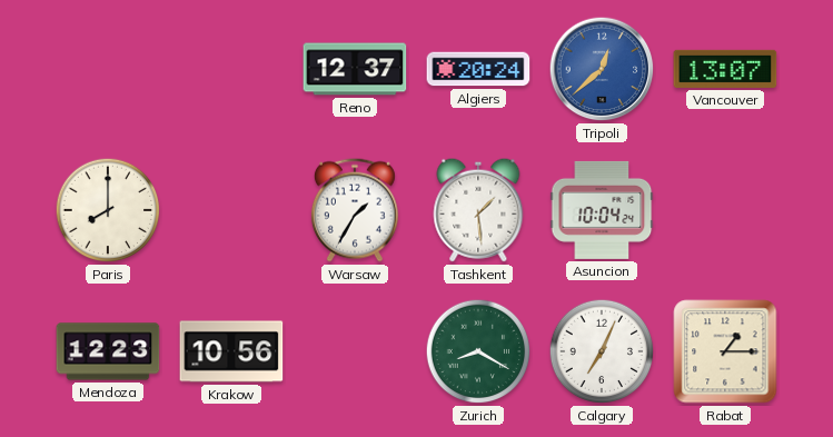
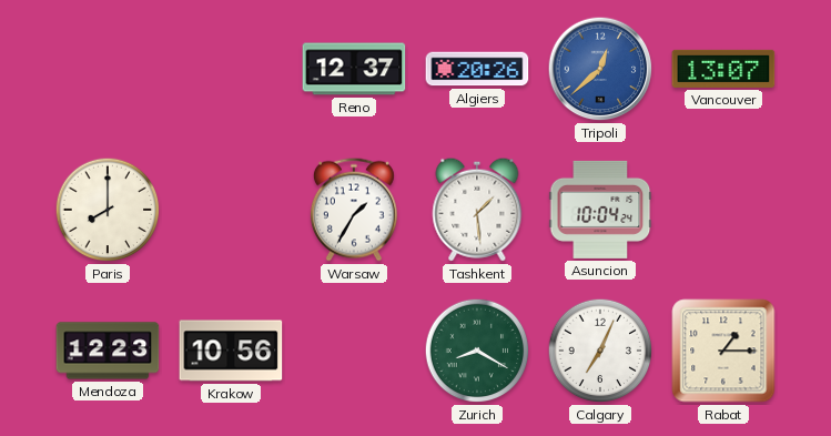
Algiers: 20:24 -> 20:26 (477, 69)
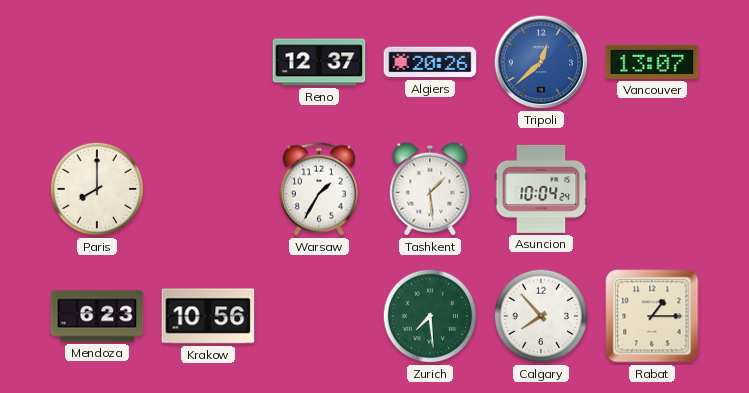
Mendoza: 12:23 -> 6:23 (97, 316)
Zurich: 8:20 -> 7:29 (430, 316)
Calgary: 7:04 -> 7:53 (541, 316)
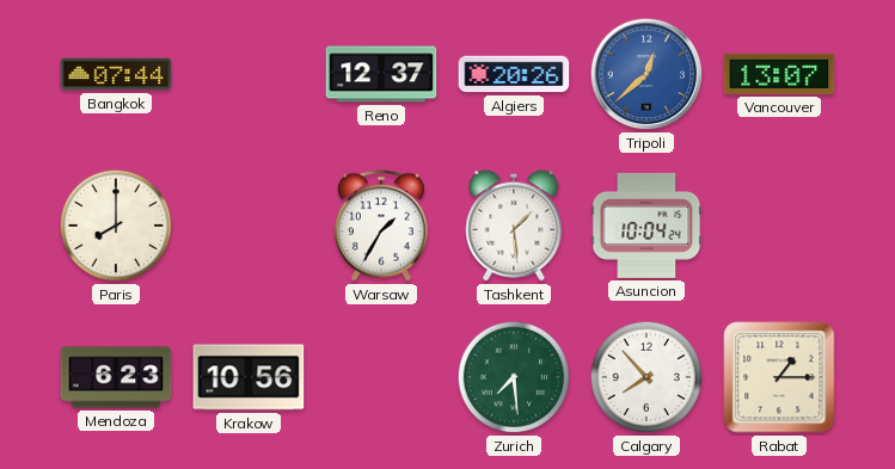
Bangkok: none -> 07:44 (116, 74)
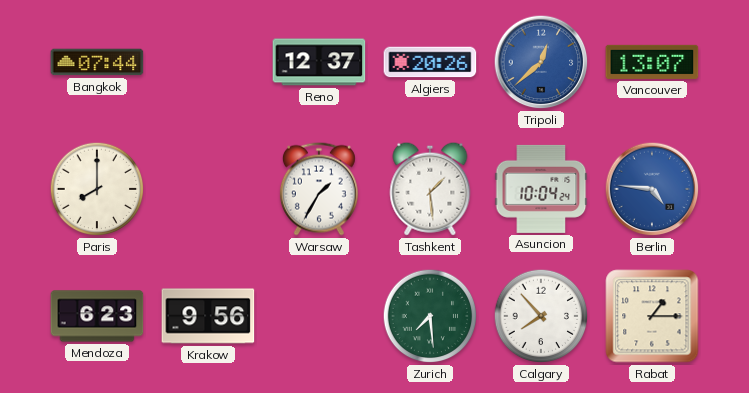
Berlin: none -> 4:46 (652, 189)
Krakow: 10:56 -> 9:56 (208, 316)
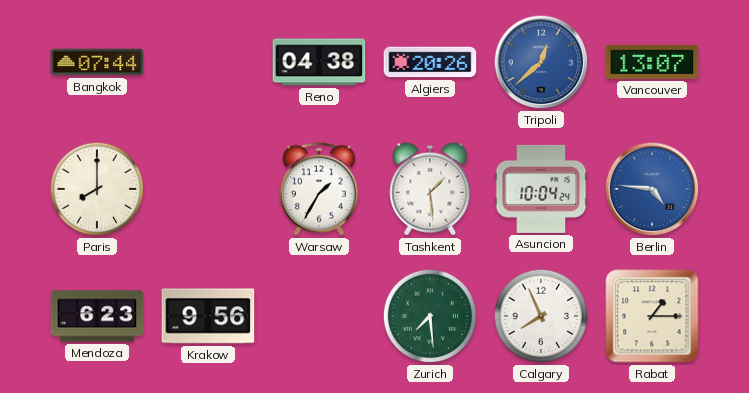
Reno: 12:37 -> 04:38 (319, 62)
Calgary: 7:53 -> 7:56 (541, 316)
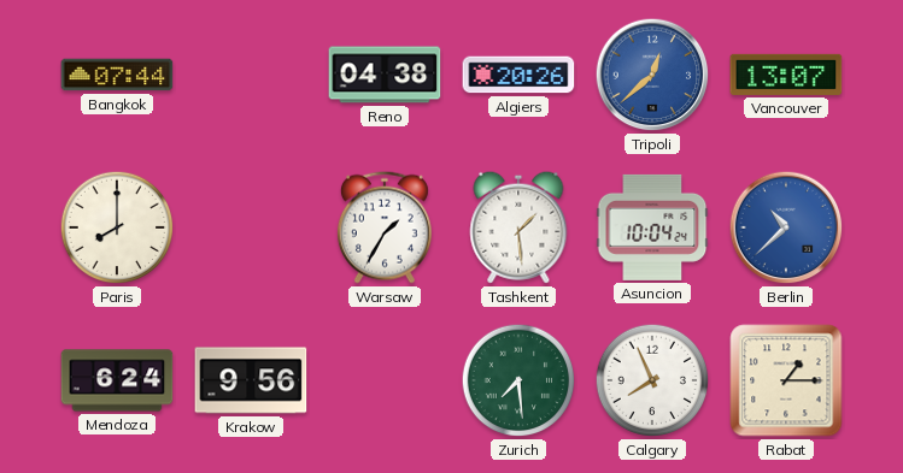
Berlin: 4:46 -> 10:38 (786, 227)
Mendoza: 6:23 -> 6:24 (117, 380)
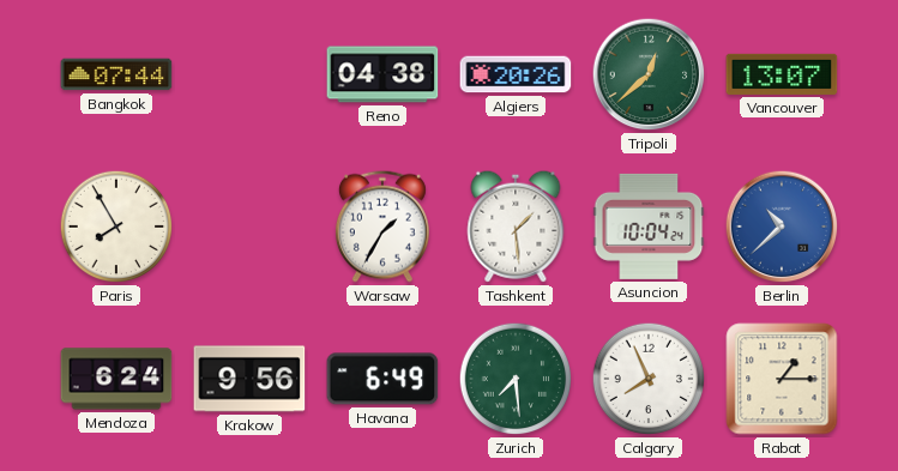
Tripoli dial: blue -> green (649, 74)
Paris: 8:00 -> 7:55 (116, 227)
Havana: none -> 6:49 (382, 379)
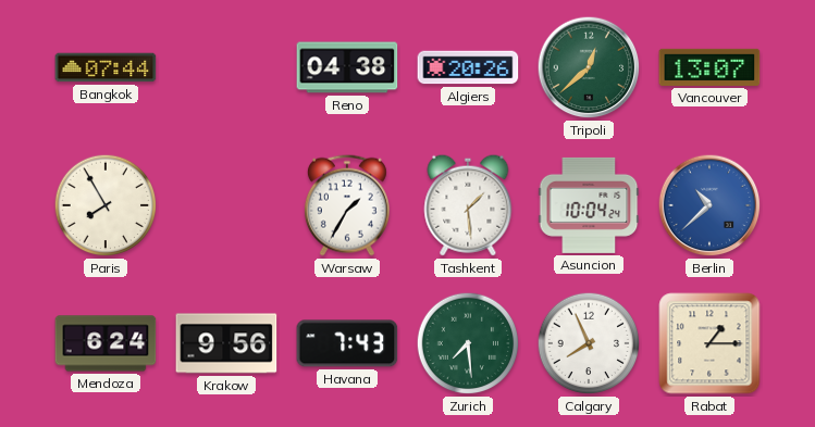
Havana: 6:49 -> 7:43 (347, 343)
